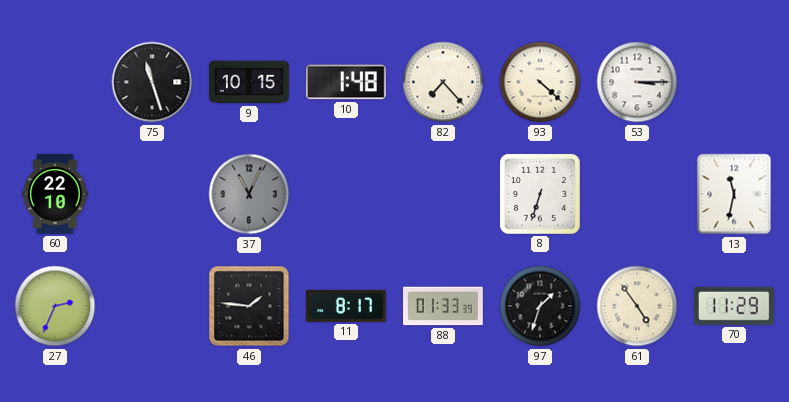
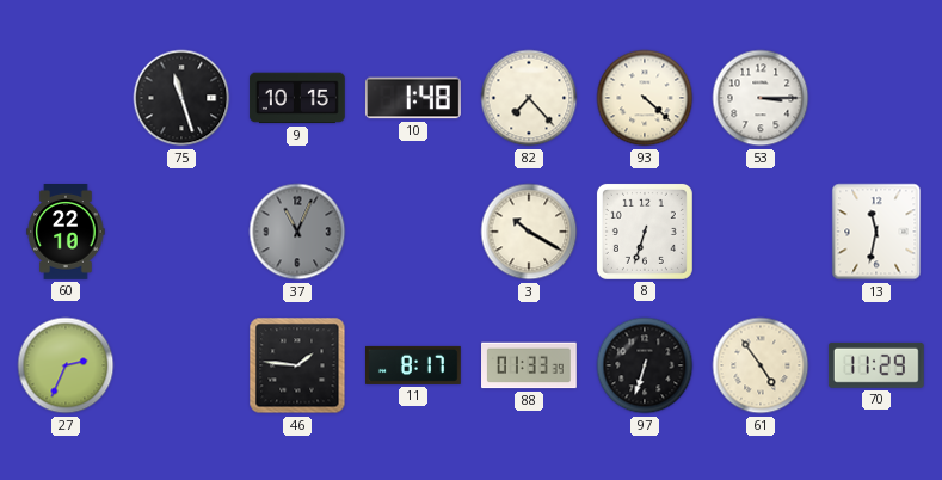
3: none -> 10:20 (529, 232)
97: 1:33 -> 6:33 (645, 365)
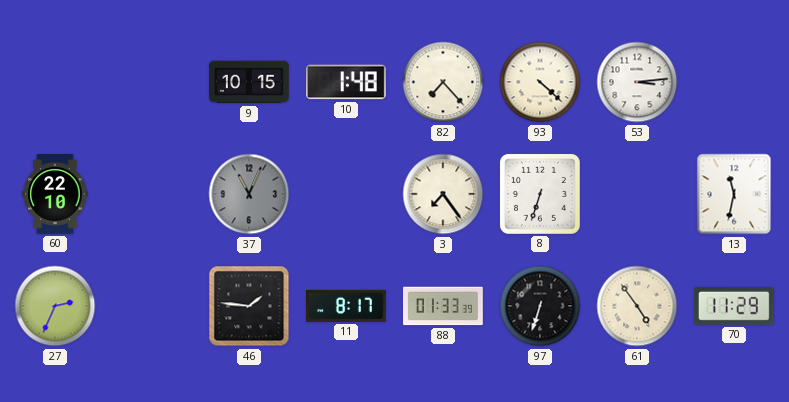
75: 11:27 -> none (181, 98)
53: 3:15 -> 3:14 (637, 82)
3: 10:20 -> 7:24 (443, 194)
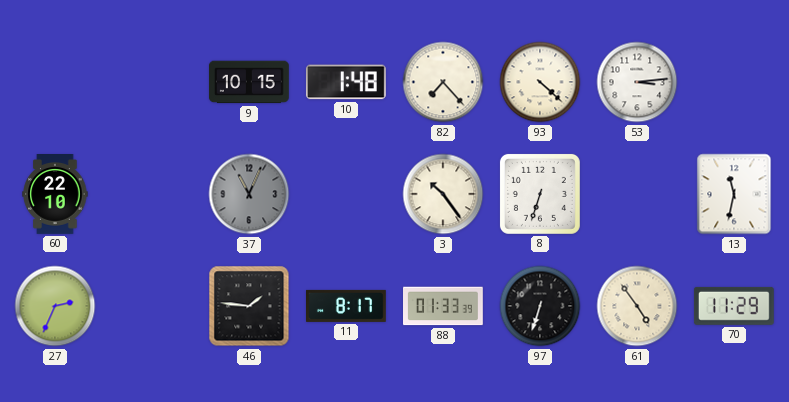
3: 7:24 -> 10:24 (443, 194)
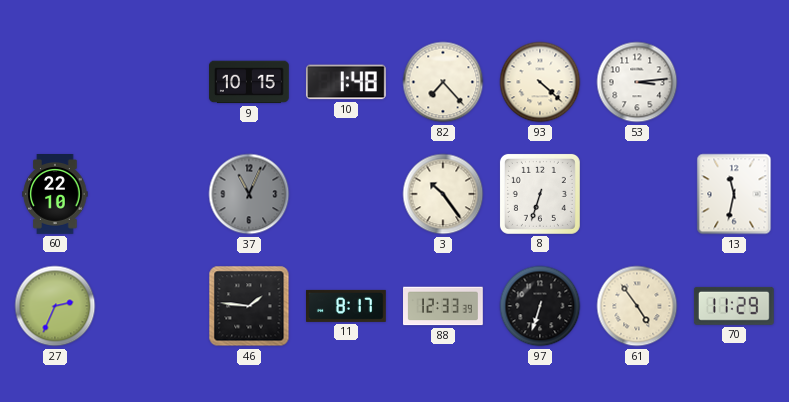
88: 01:33 -> 12:33 (444, 306)
